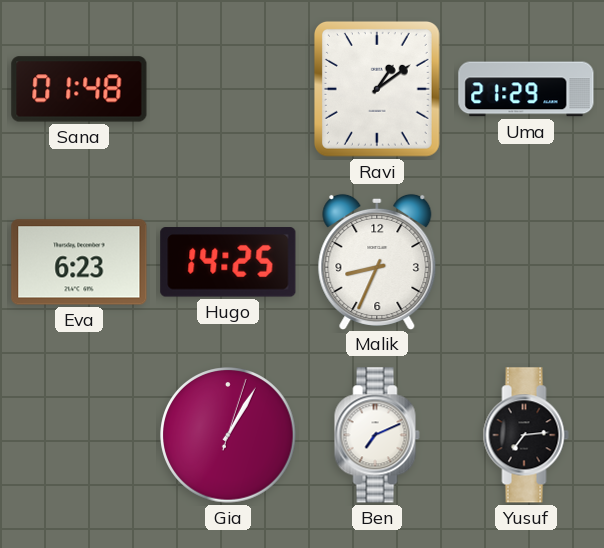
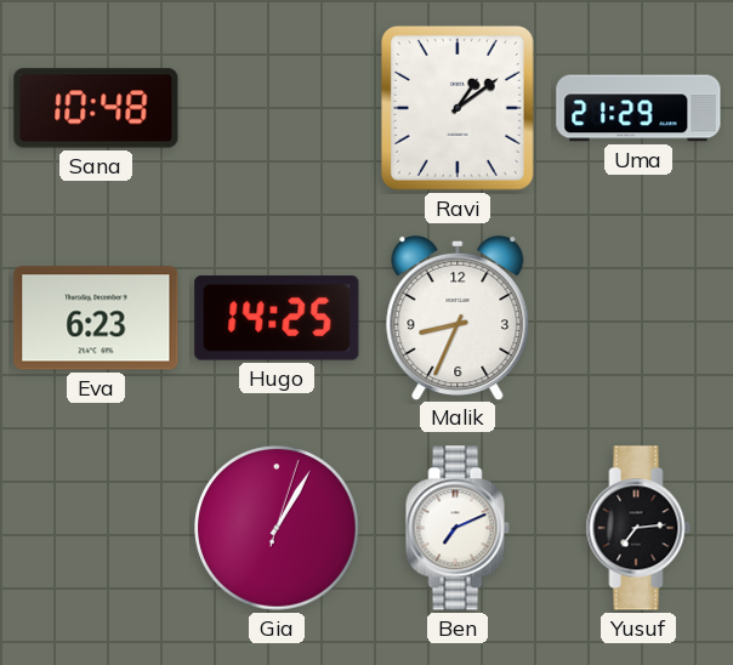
Sana: 01:48 -> 10:48 (96, 108)
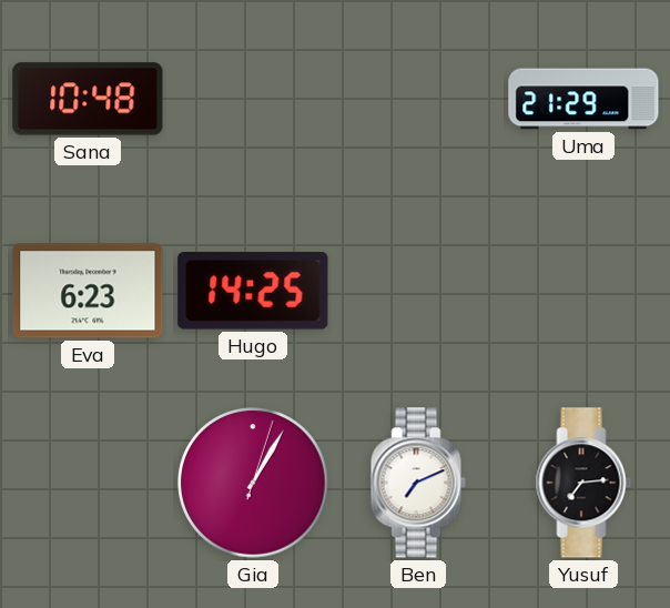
Ravi: 1:09 -> none (458, 108)
Malik: 8:34 -> none (458, 317)
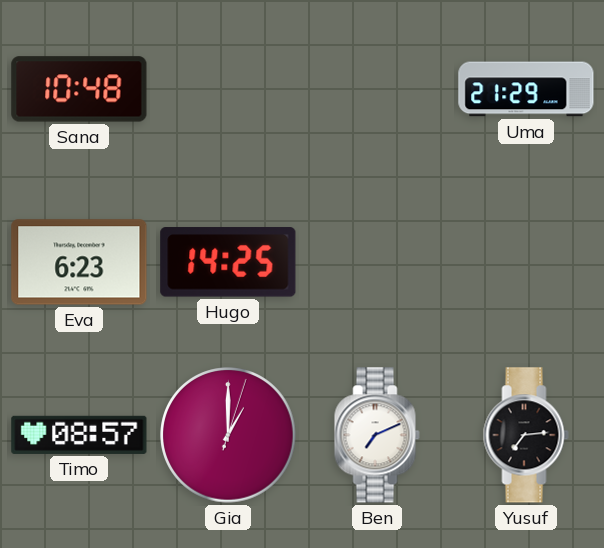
Timo: none -> 08:57 (79, 435)
Gia: 1:05 -> 1:00 (228, 435)
